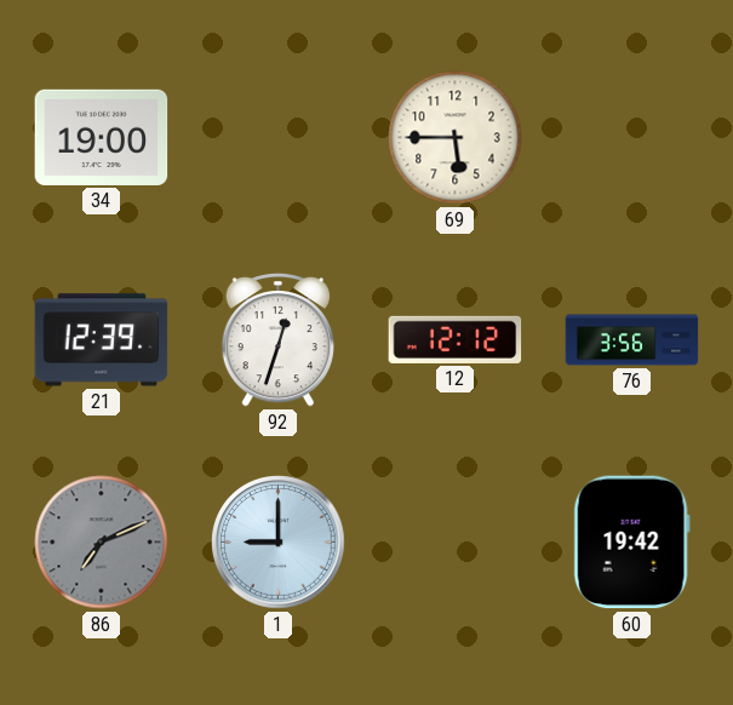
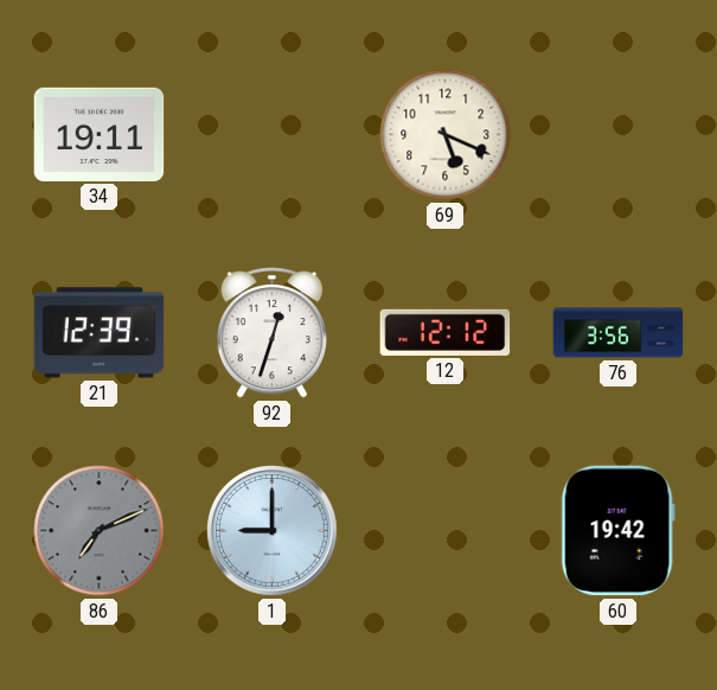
34: 19:00 -> 19:11 (100, 134)
69: 5:45 -> 5:19 (446, 135)
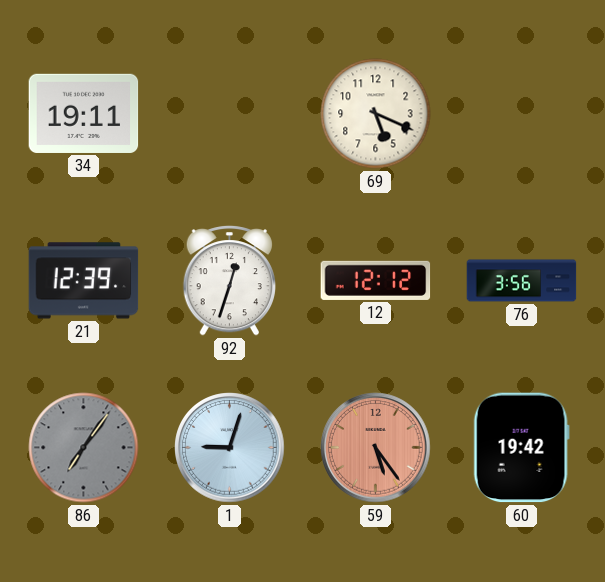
86: 7:11 -> 7:06 (84, 448)
1: 9:00 -> 9:03 (230, 448)
59: none -> 5:24 (376, 448)
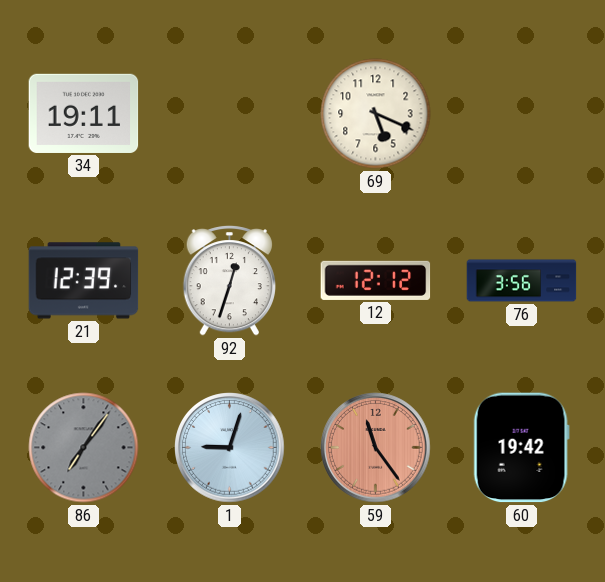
59: 5:24 -> 11:24 (376, 448)
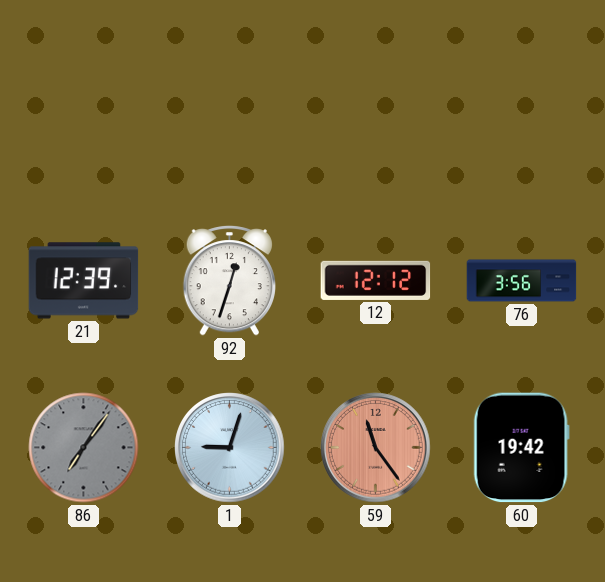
34: 19:11 -> none (84, 113)
69: 5:19 -> none (376, 114)
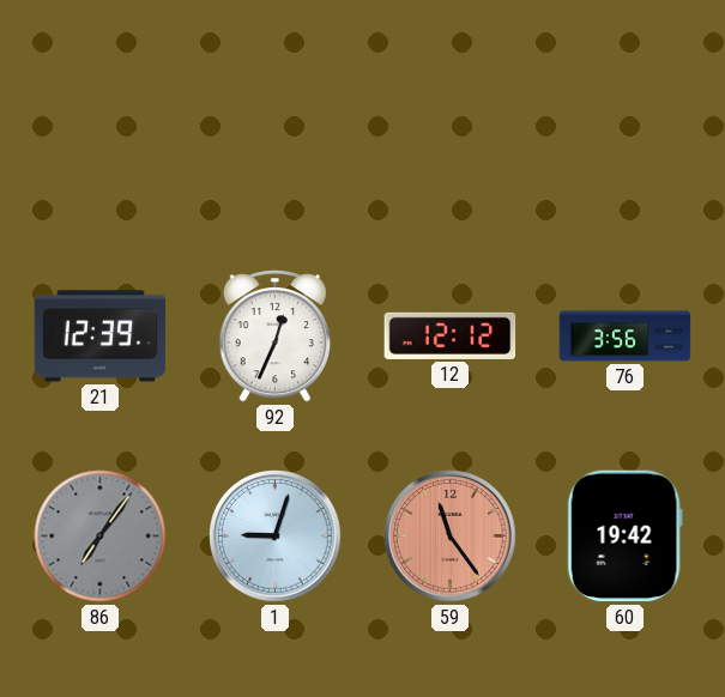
92: 12:33 -> 12:34 (274, 337)
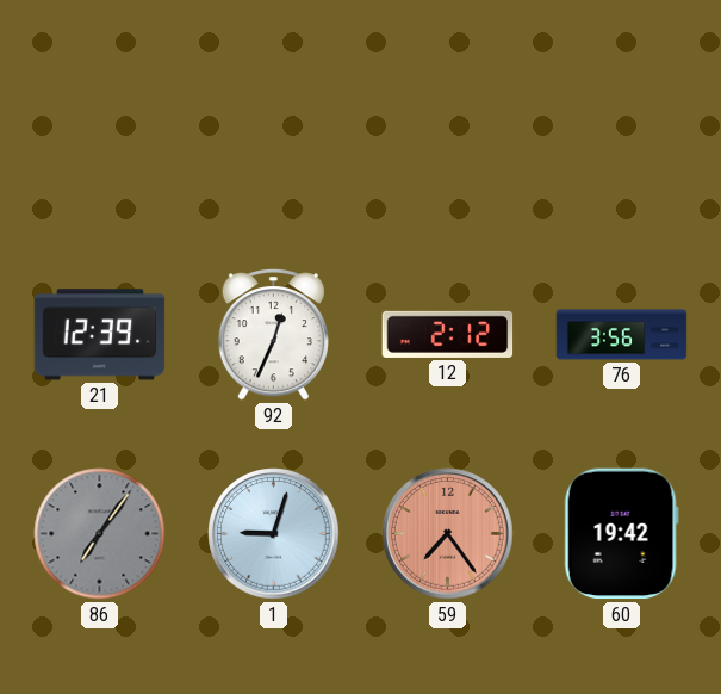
12: 12:12 -> 2:12 (448, 334)
59: 11:24 -> 7:24 (448, 534)
